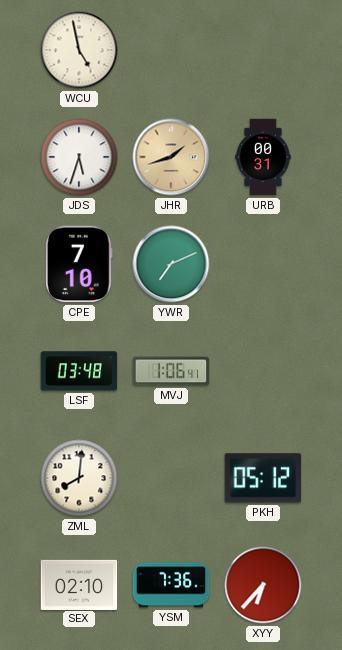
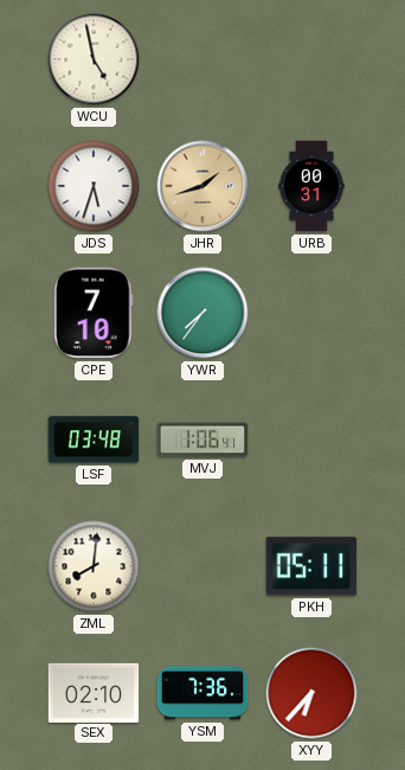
YWR: 7:11 -> 7:36 (202, 313)
PKH: 05:12 -> 05:11 (311, 566)
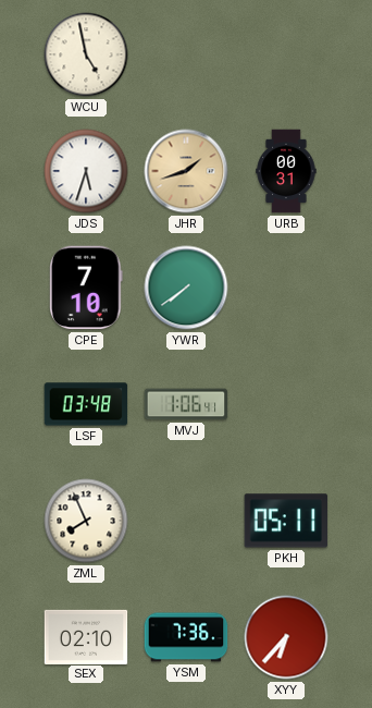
YWR: 7:36 -> 7:39 (186, 288)
ZML: 8:01 -> 7:56 (86, 521)
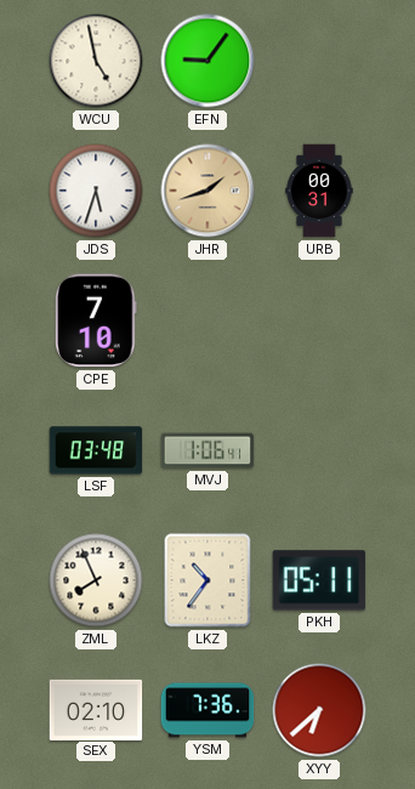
EFN: none -> 9:06 (207, 61)
YWR: 7:39 -> none (186, 288)
LKZ: none -> 10:36 (207, 580)
XYY: 6:37 -> 6:38 (319, 710)
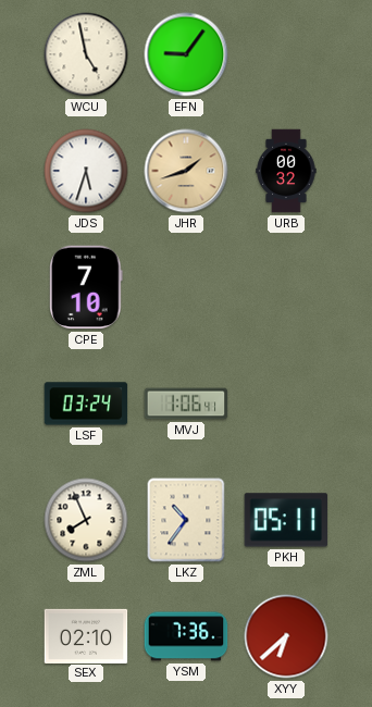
URB: 00:31 -> 00:32 (286, 171)
LSF: 03:48 -> 03:24 (86, 404)
